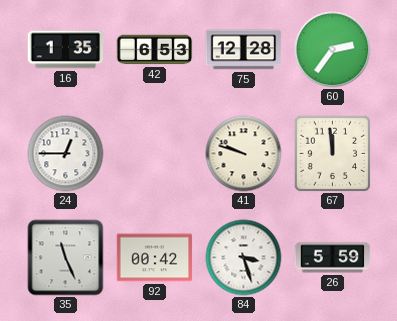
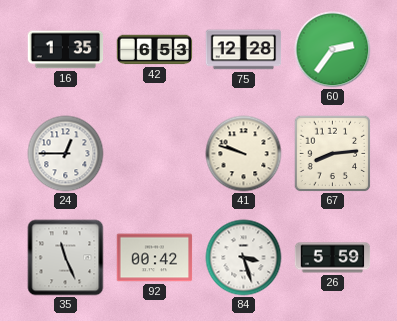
67: 11:59 -> 8:14 (333, 154)
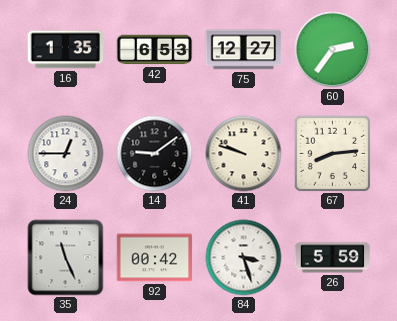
75: 12:28 -> 12:27 (244, 50)
14: none -> 9:09 (155, 154)
